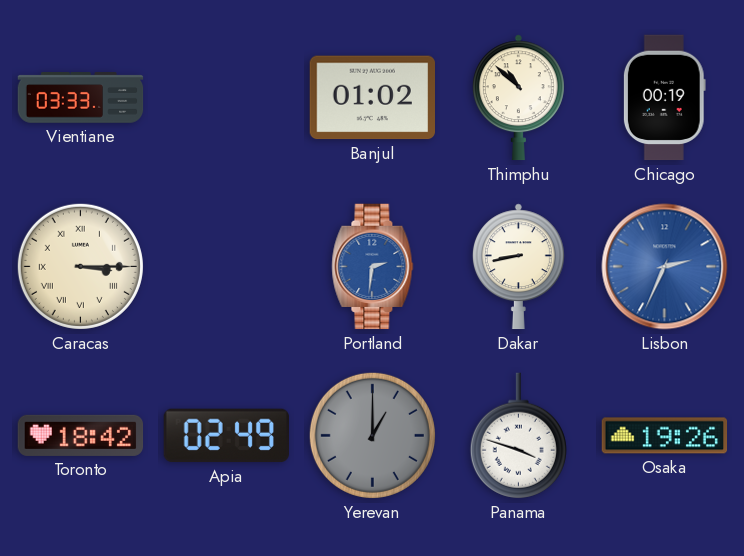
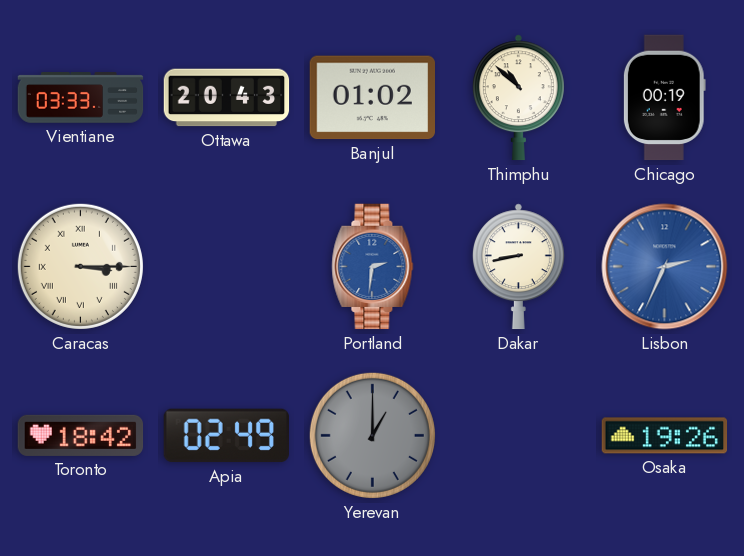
Ottawa: none -> 20:43 (227, 98)
Panama: 3:48 -> none (518, 436)
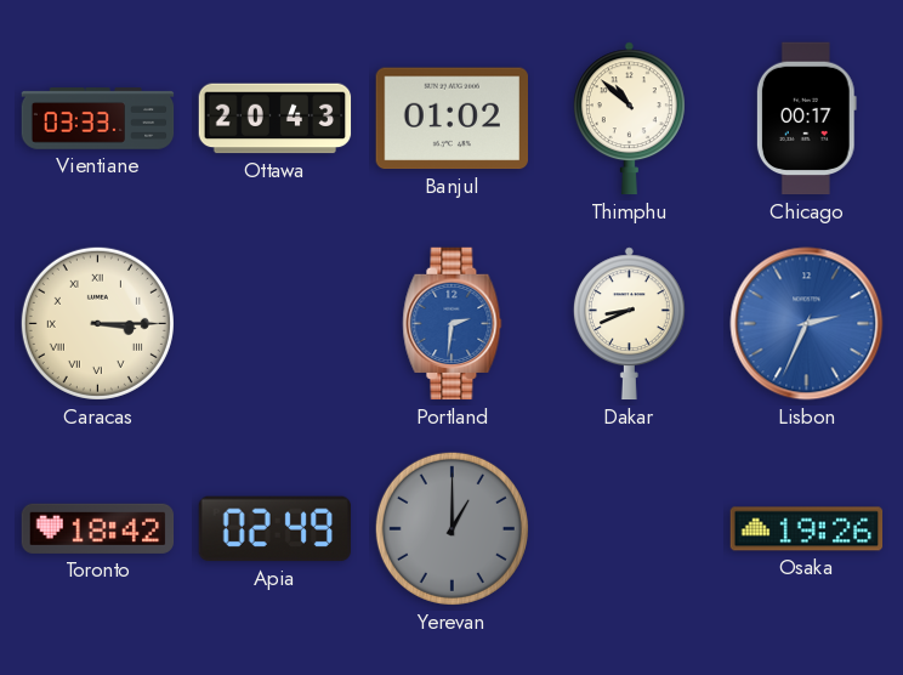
Chicago: 00:19 -> 00:17 (806, 119)
Dakar: 8:43 -> 8:41 (629, 324)
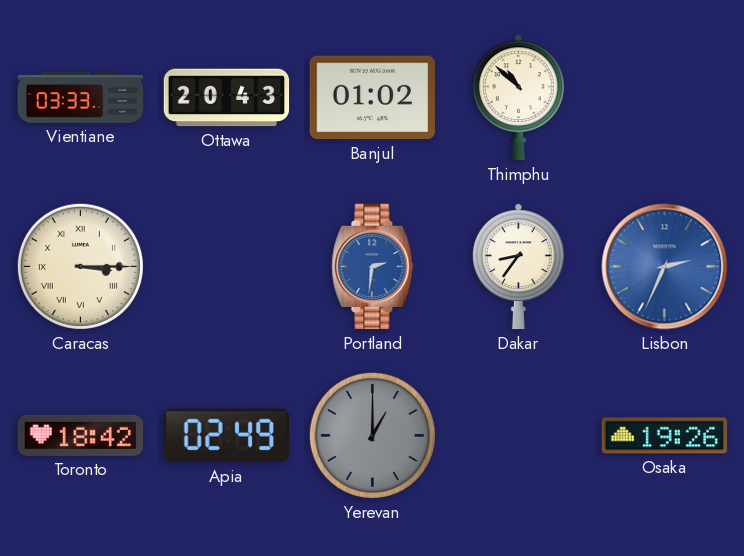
Chicago: 00:17 -> none (806, 119)
Dakar: 8:41 -> 8:36 (518, 267)
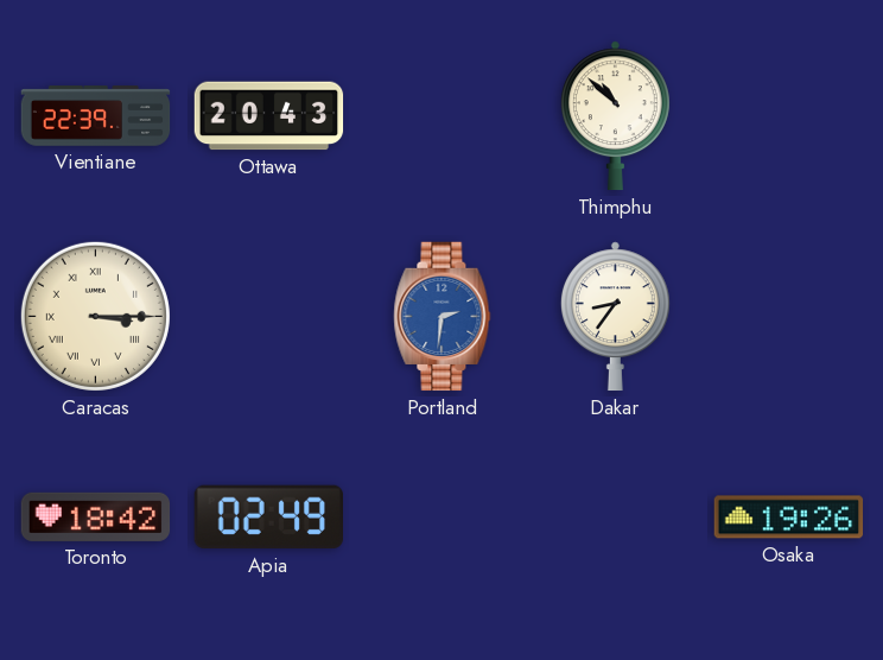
Vientiane: 03:33 -> 22:39 (96, 116)
Banjul: 01:02 -> none (372, 98)
Lisbon: 2:34 -> none (665, 267)
Yerevan: 1:00 -> none (372, 435)
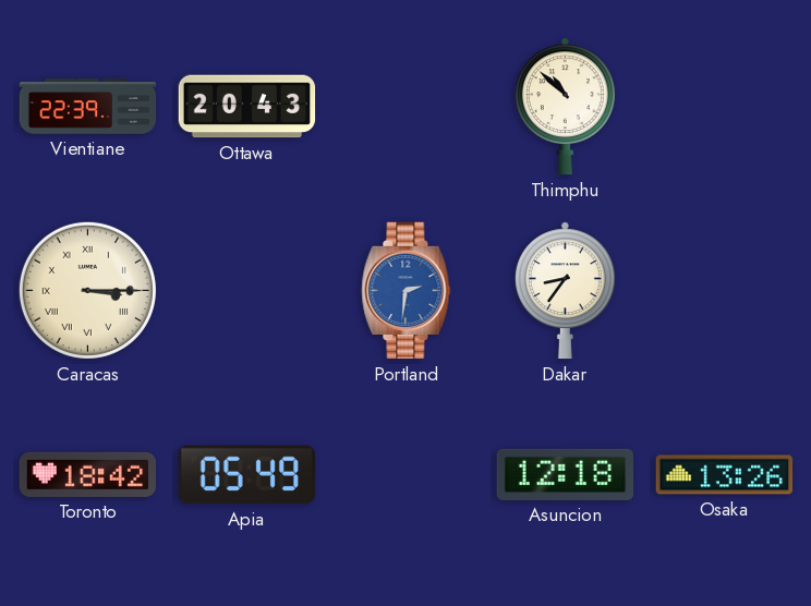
Apia: 02:49 -> 05:49 (246, 475)
Asuncion: none -> 12:18 (566, 474)
Osaka: 19:26 -> 13:26 (725, 475)
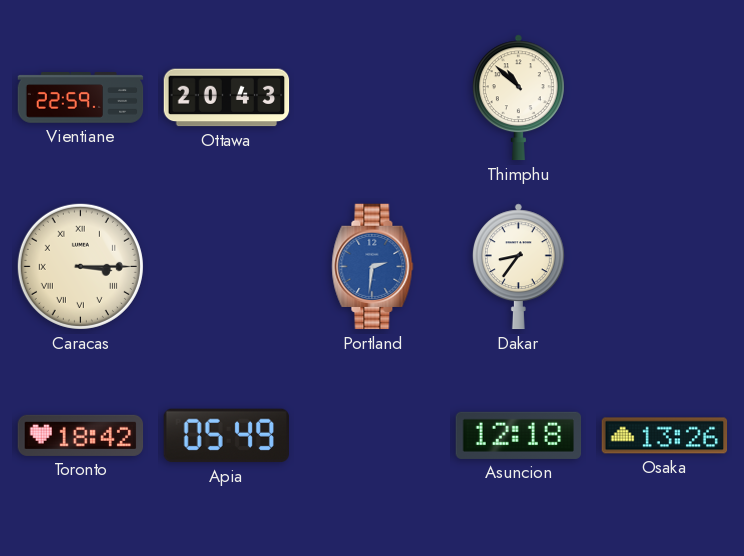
Vientiane: 22:39 -> 22:59 (81, 98)
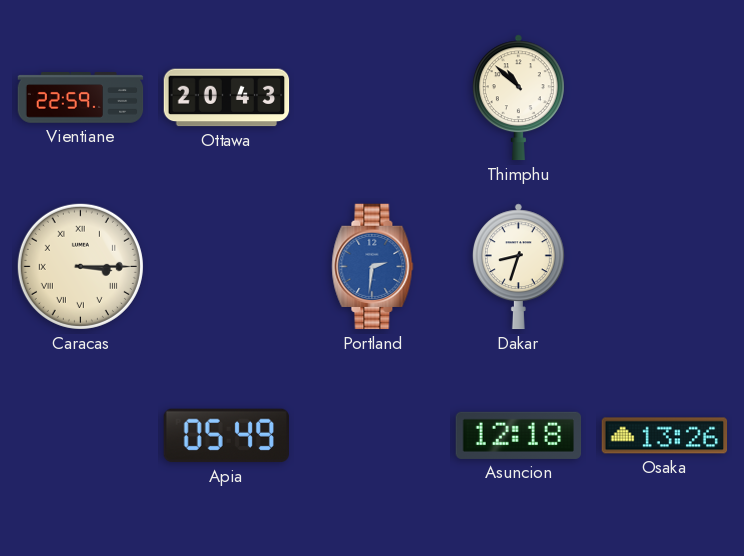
Dakar: 8:36 -> 8:33 (518, 267)
Toronto: 18:42 -> none (81, 435)
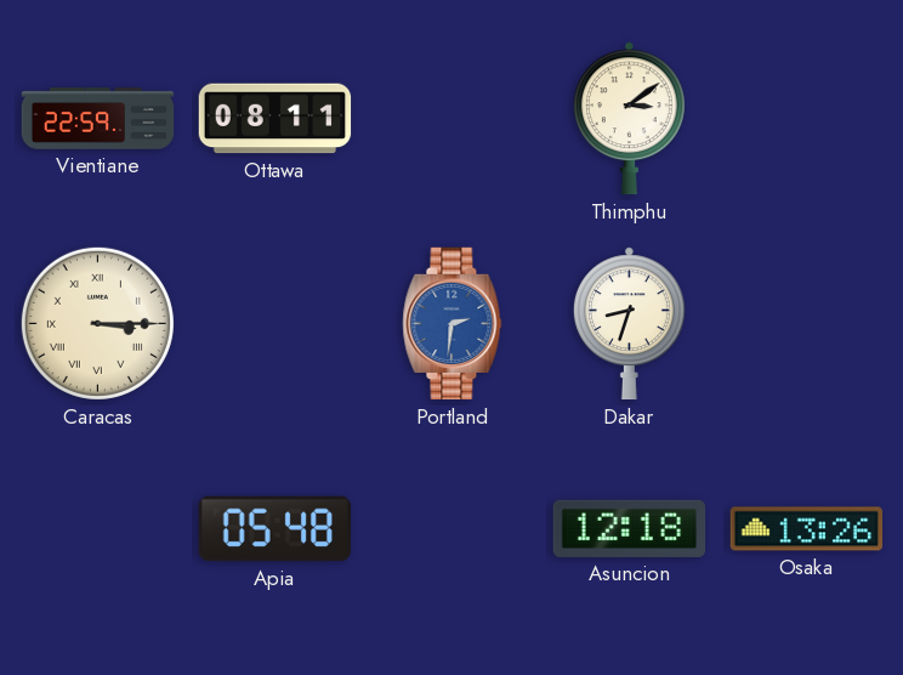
Ottawa: 20:43 -> 08:11 (276, 119)
Thimphu: 10:52 -> 3:09 (629, 119)
Apia: 05:49 -> 05:48 (274, 529)
